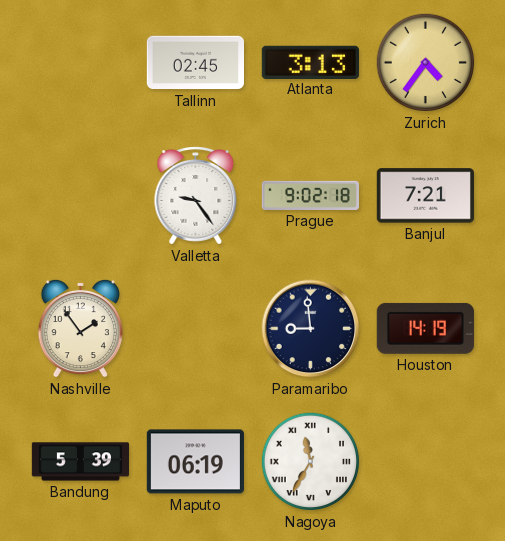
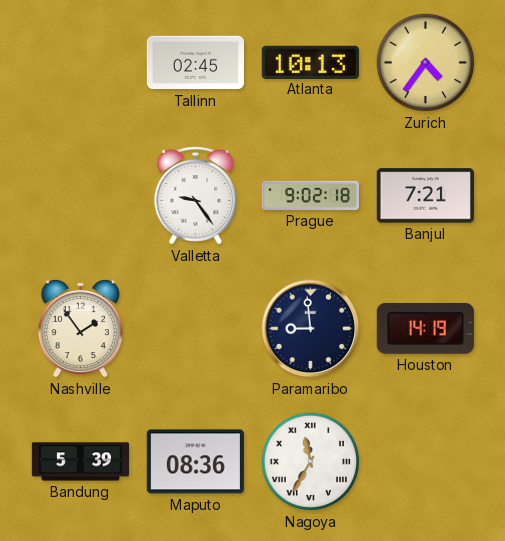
Atlanta: 3:13 -> 10:13 (310, 62)
Maputo: 06:19 -> 08:36 (195, 462)
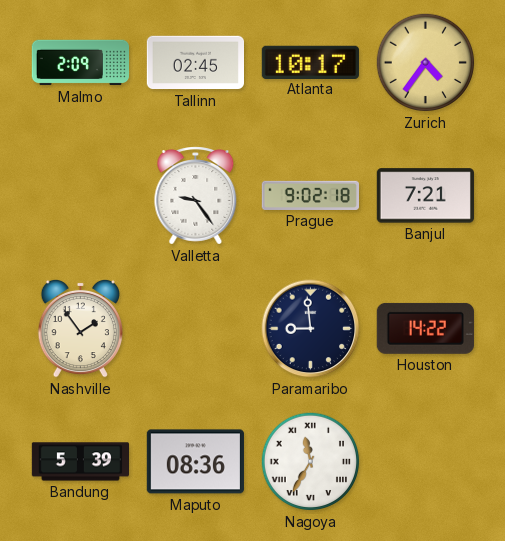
Malmo: none -> 2:09 (80, 63)
Atlanta: 10:13 -> 10:17 (310, 62)
Houston: 14:19 -> 14:22 (425, 328)
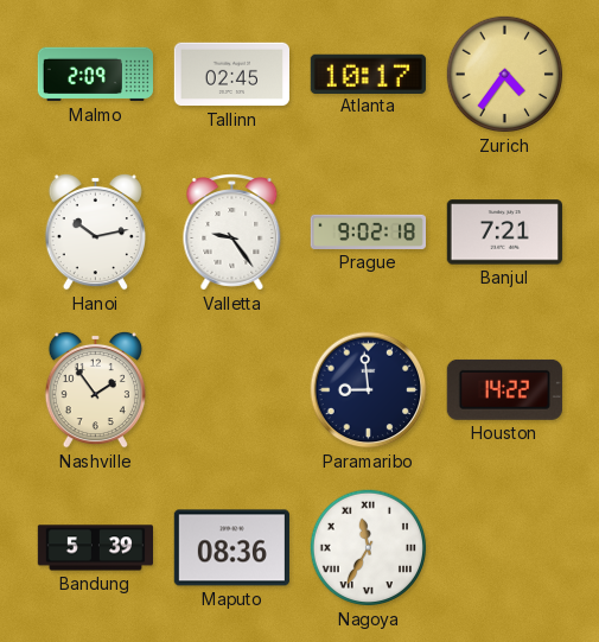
Hanoi: none -> 10:13 (95, 231)
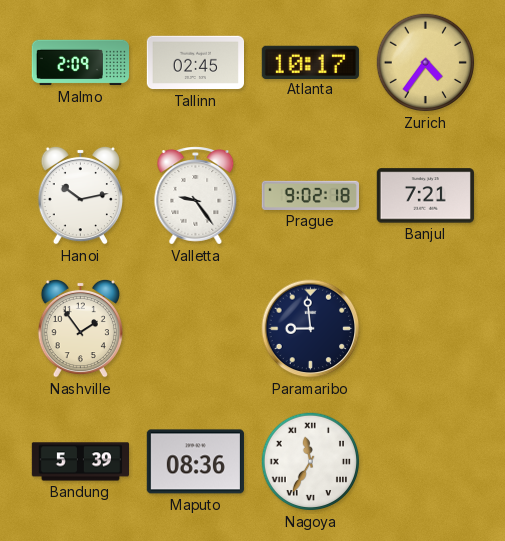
Houston: 14:22 -> none (504, 389)
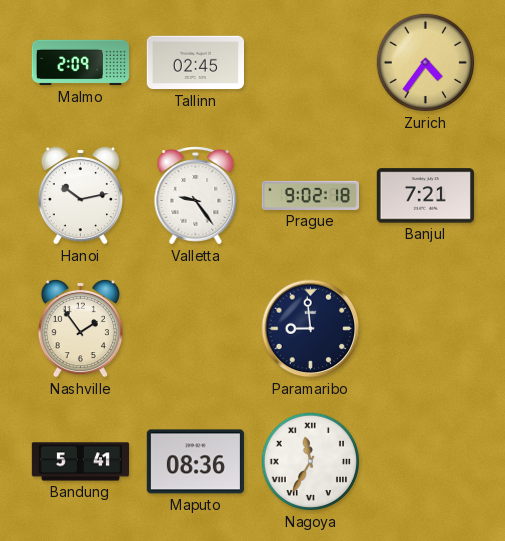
Atlanta: 10:17 -> none (310, 62)
Bandung: 5:39 -> 5:41 (80, 462)
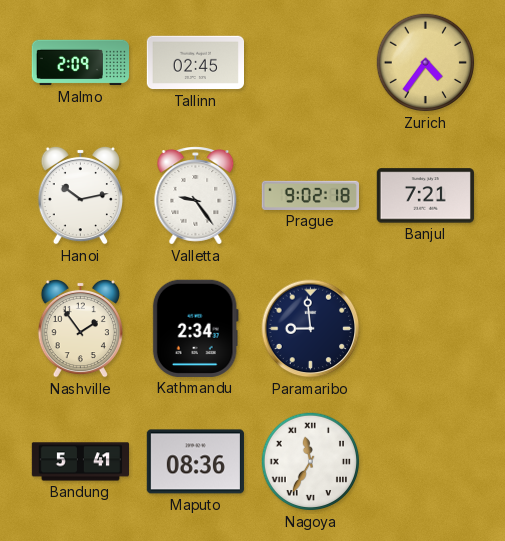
Kathmandu: none -> 2:34 (195, 328)
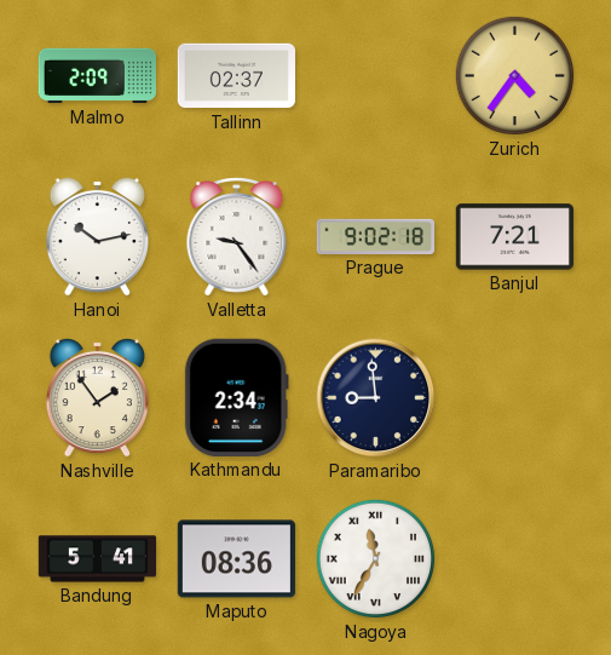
Tallinn: 02:45 -> 02:37 (236, 76)
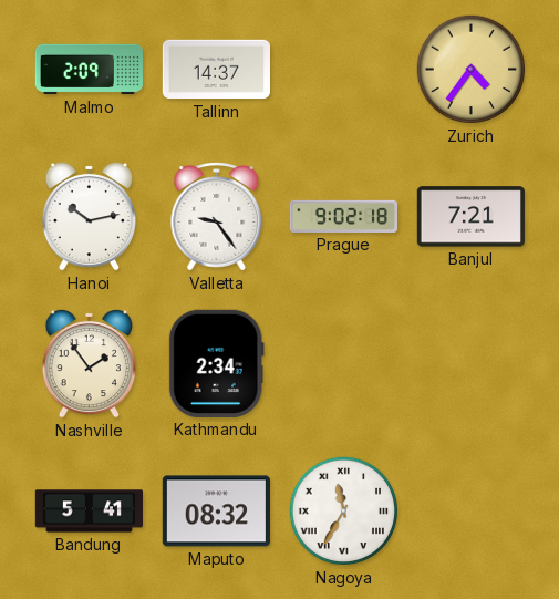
Tallinn: 02:37 -> 14:37 (216, 70)
Paramaribo: 8:59 -> none (376, 398)
Maputo: 08:36 -> 08:32 (216, 512)
